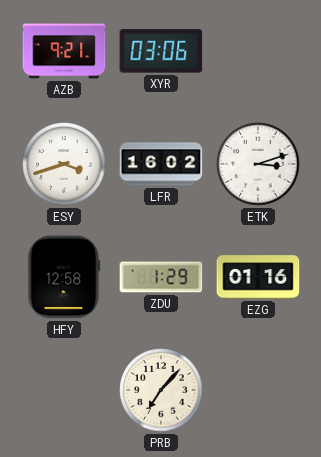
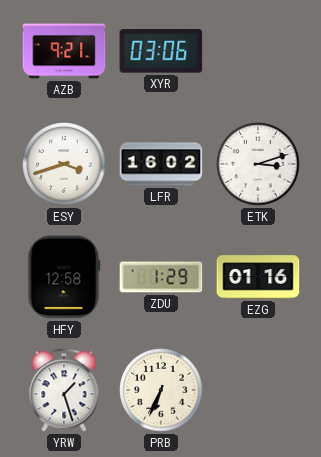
YRW: none -> 1:27 (64, 390)
PRB: 7:07 -> 6:34 (161, 390)
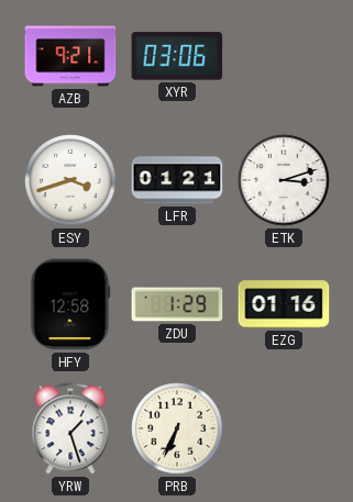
LFR: 16:02 -> 01:21 (177, 180)
